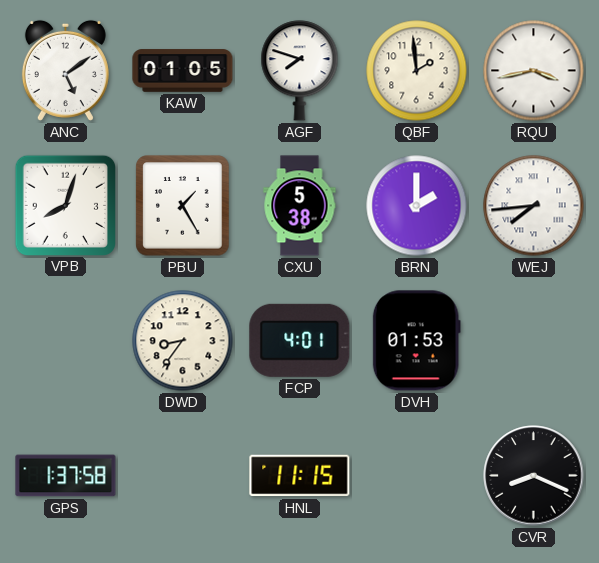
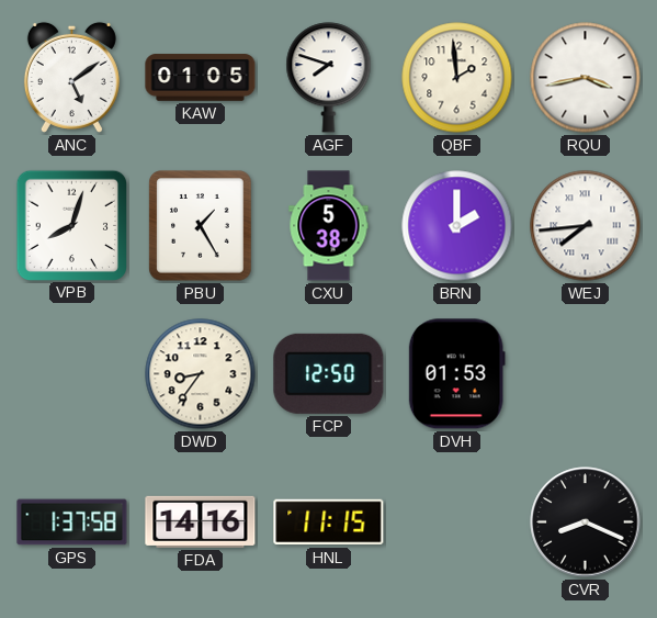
FCP: 4:01 -> 12:50 (329, 373)
FDA: none -> 14:16 (201, 521)
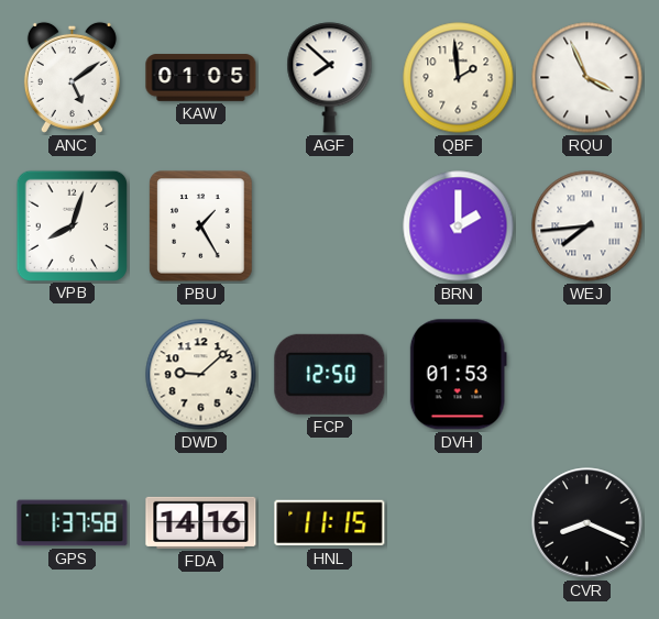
AGF: 7:48 -> 7:52 (330, 78)
RQU: 3:43 -> 3:56 (587, 78)
CXU: 5:38 -> none (329, 226)
DWD: 8:36 -> 9:08 (201, 375)
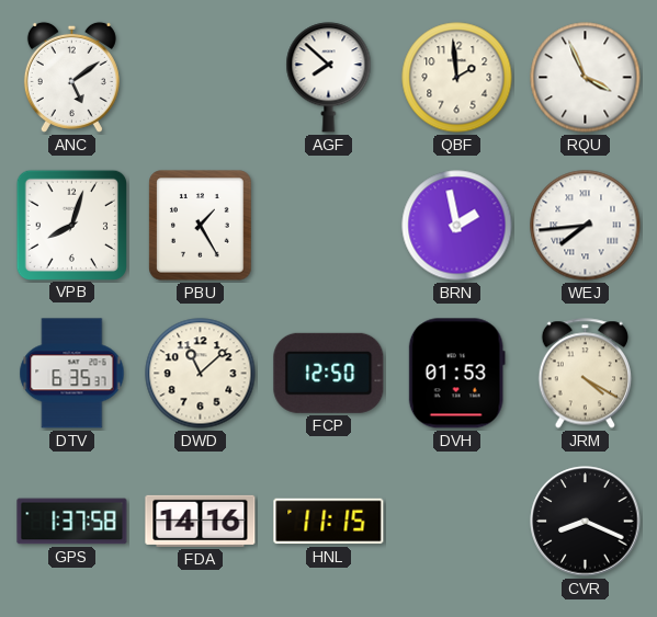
KAW: 01:05 -> none (201, 78)
BRN: 2:00 -> 1:58 (457, 226)
DTV: none -> 6:35 (72, 374)
DWD: 9:08 -> 11:08 (201, 374)
JRM: none -> 4:20 (586, 374)
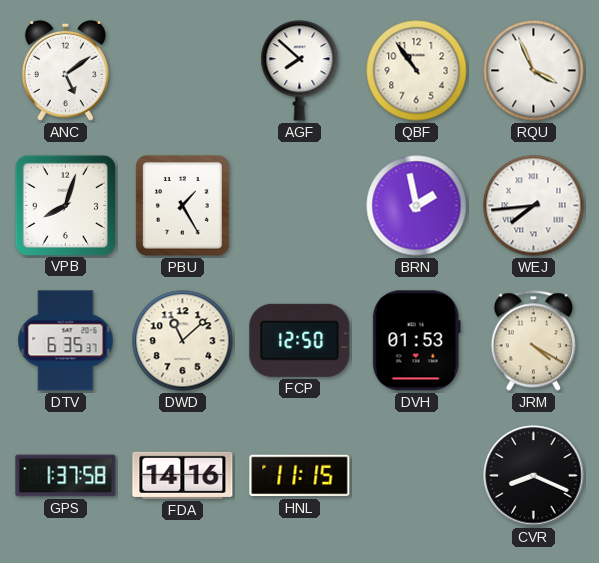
QBF: 1:59 -> 10:54 (417, 71)
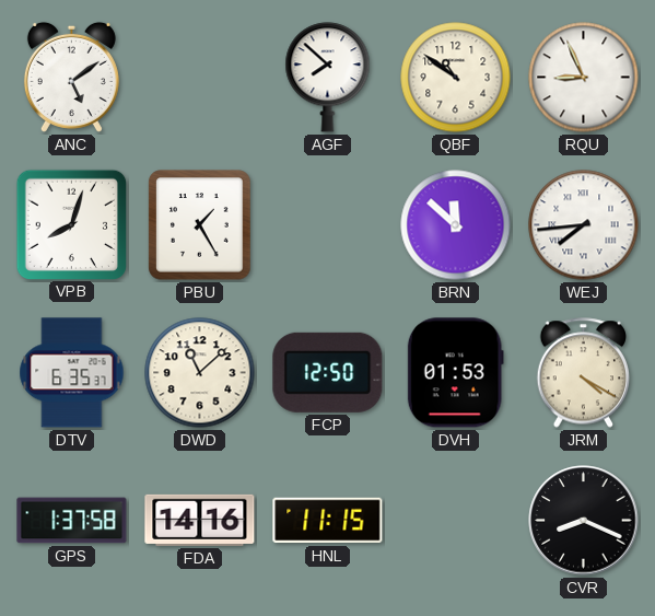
QBF: 10:54 -> 10:51 (456, 78)
RQU: 3:56 -> 8:56 (584, 78)
BRN: 1:58 -> 11:52 (456, 225)
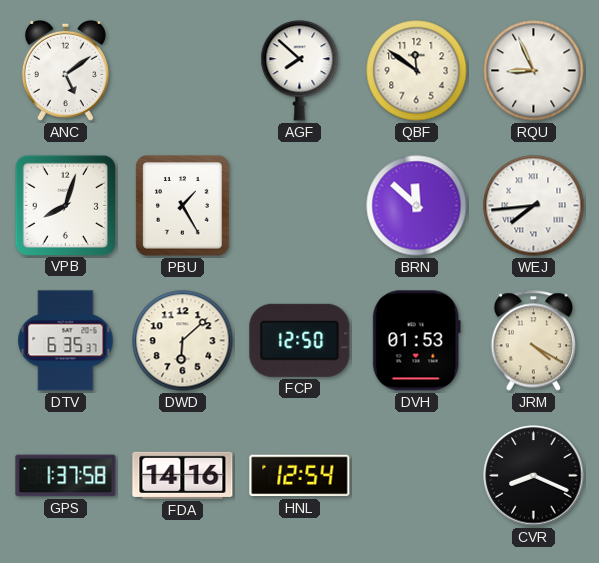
QBF: 10:51 -> 11:51 (417, 71)
DWD: 11:08 -> 6:08 (183, 341)
HNL: 11:15 -> 12:54 (300, 476)
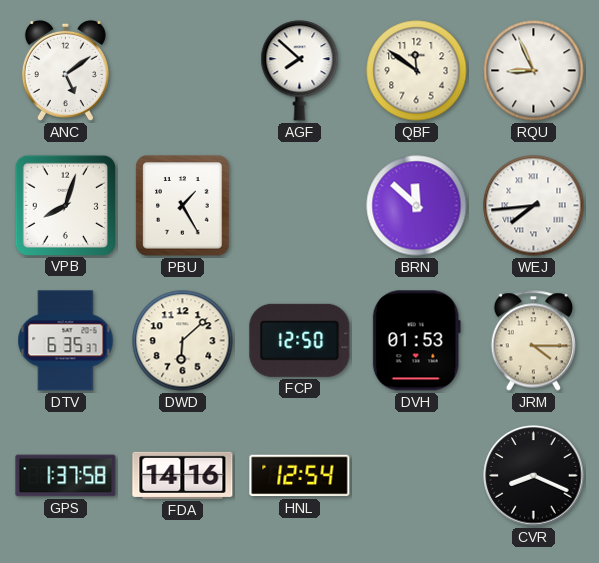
JRM: 4:20 -> 4:15 (534, 341)
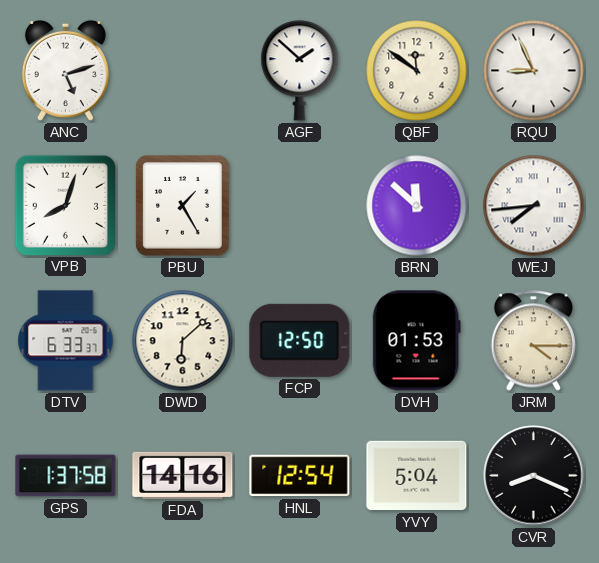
ANC: 5:09 -> 5:12 (65, 70)
AGF: 7:52 -> 1:52 (300, 71)
DTV: 6:35 -> 6:33 (66, 341)
YVY: none -> 5:04 (417, 476)
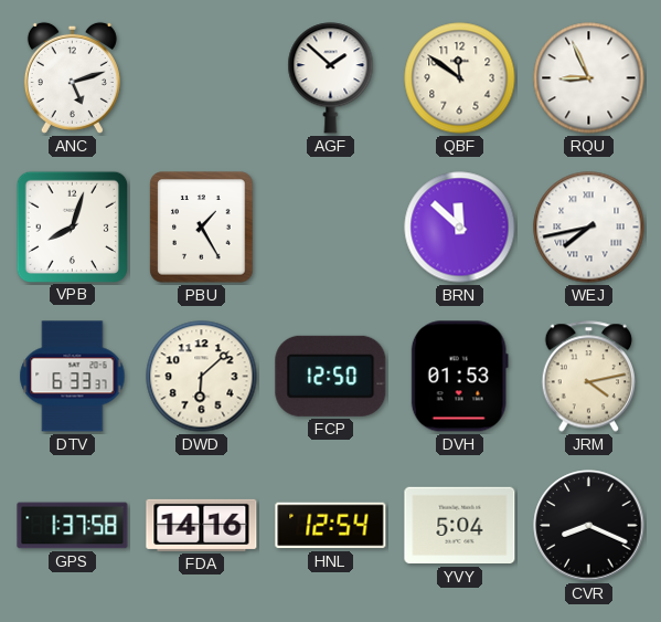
WEJ: 7:44 -> 7:43 (589, 228)
JRM: 4:15 -> 4:13 (589, 377)
